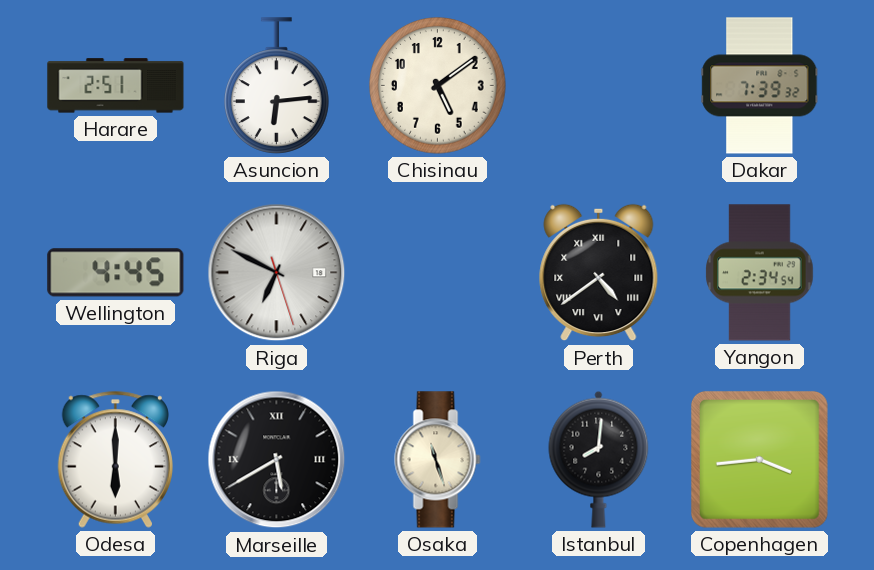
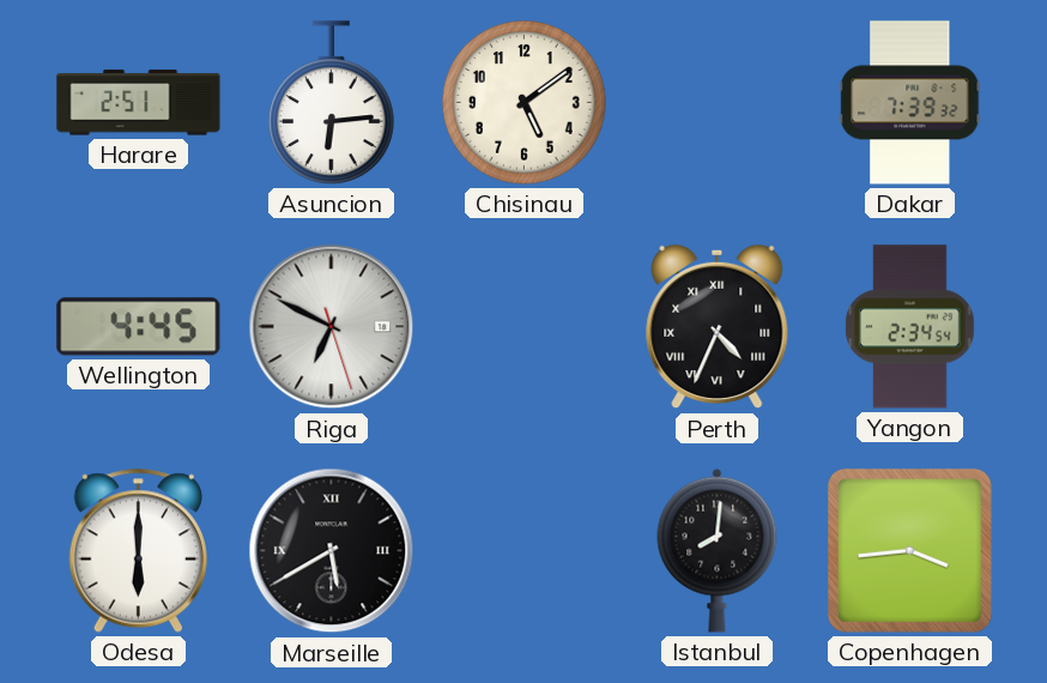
Perth: 4:39 -> 4:34 (718, 327)
Osaka: 11:27 -> none (438, 460)
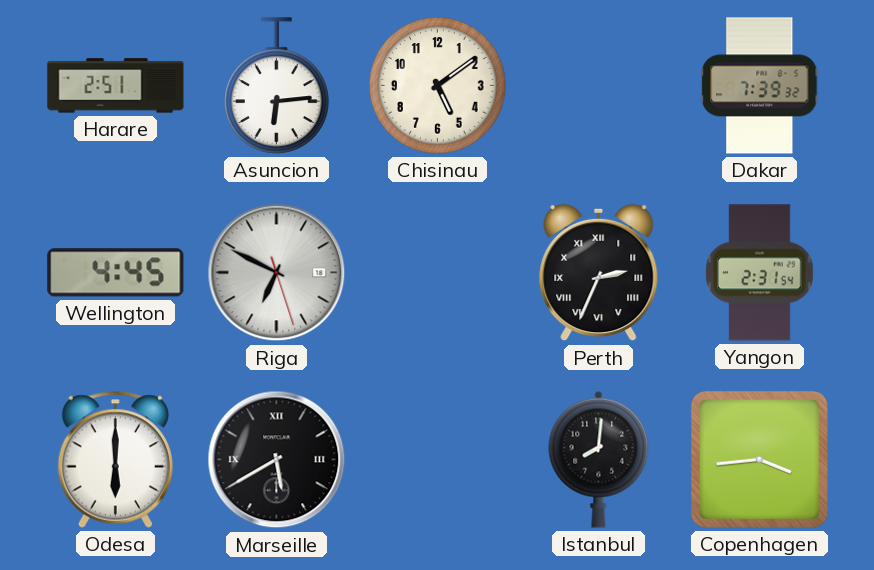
Perth: 4:34 -> 2:34 (599, 273)
Yangon: 2:34 -> 2:31 (760, 273)
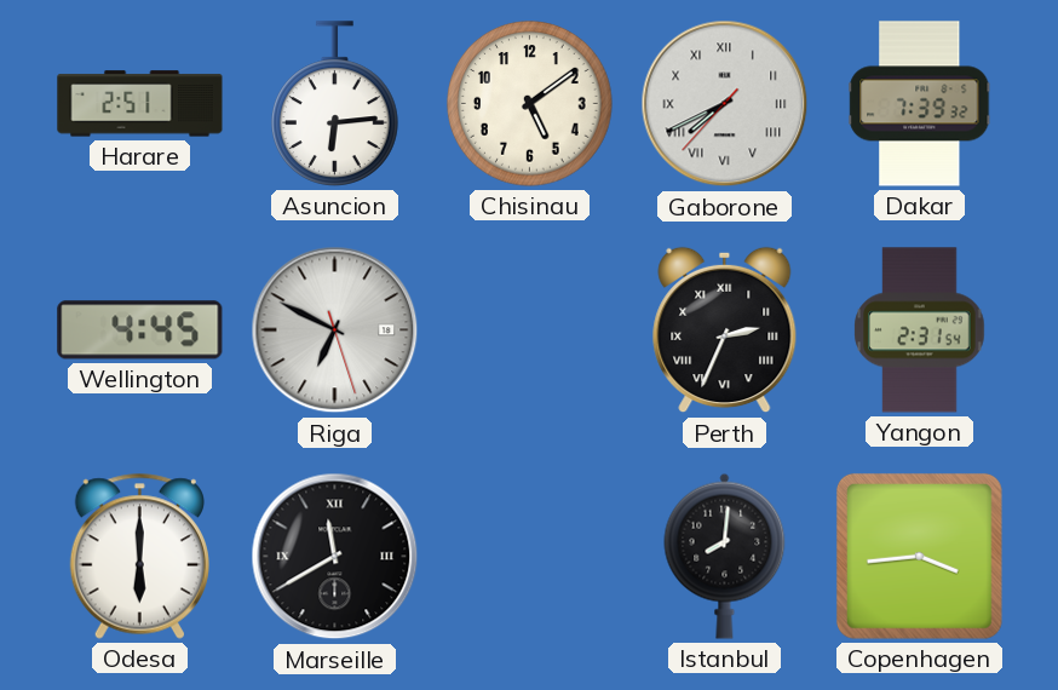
Gaborone: none -> 7:40 (725, 104)
Marseille: 5:40 -> 11:40 (335, 557)
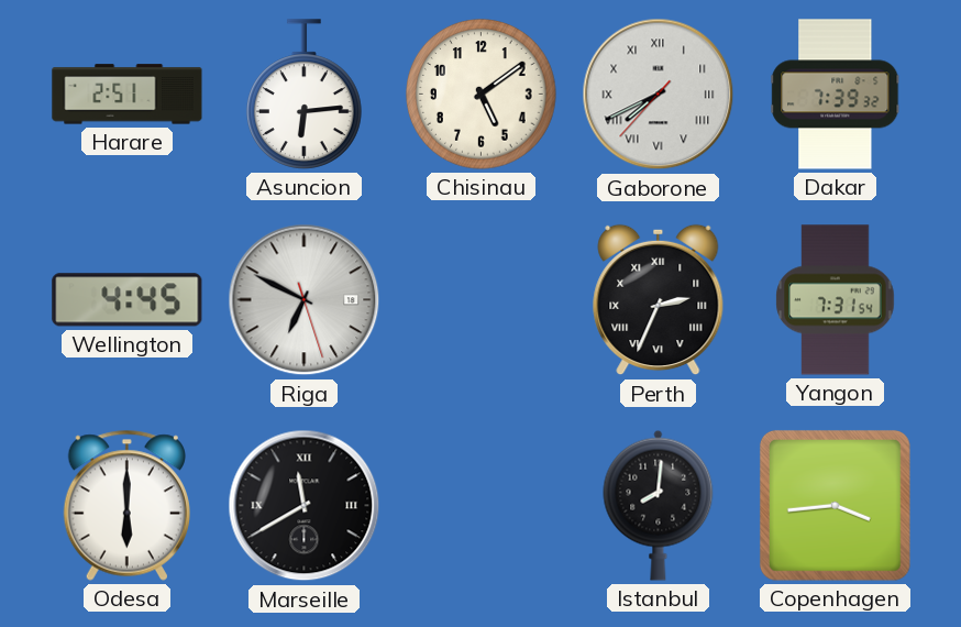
Yangon: 2:31 -> 7:31 (836, 300)
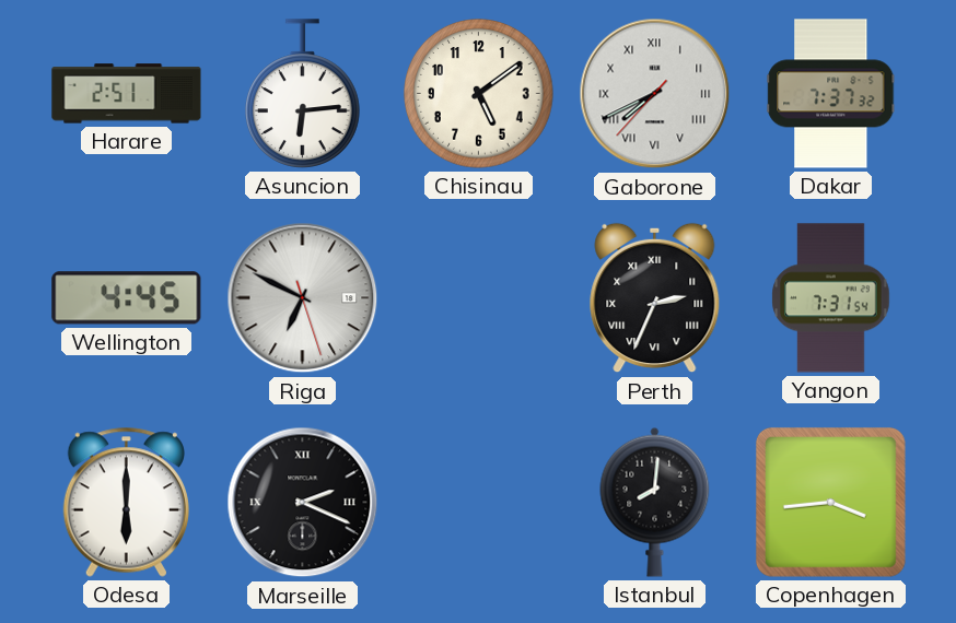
Dakar: 7:39 -> 7:37 (831, 94)
Marseille: 11:40 -> 2:19 (303, 503)
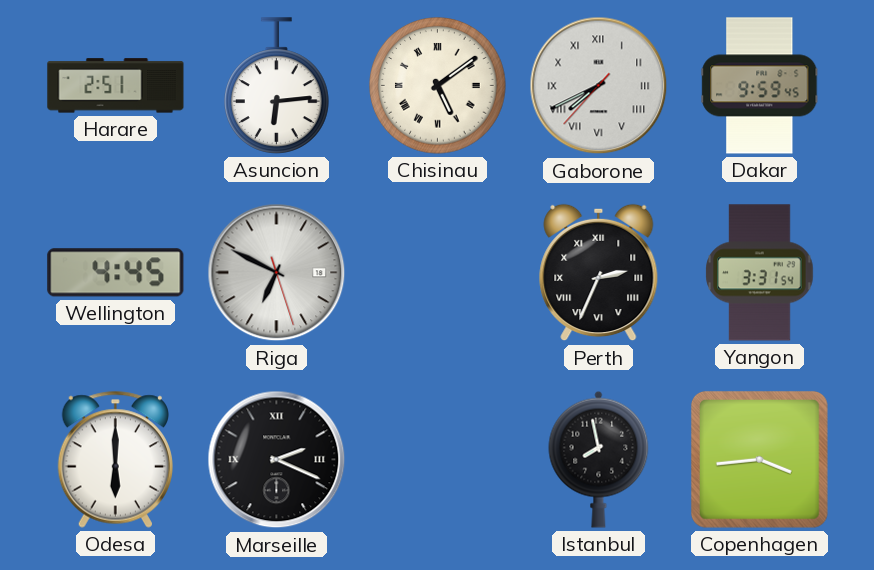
Chisinau numerals: Arabic -> Roman (438, 86)
Dakar: 7:37 -> 9:59 (760, 86)
Yangon: 7:31 -> 3:31 (760, 273)
Istanbul: 8:01 -> 7:58 (599, 459)
